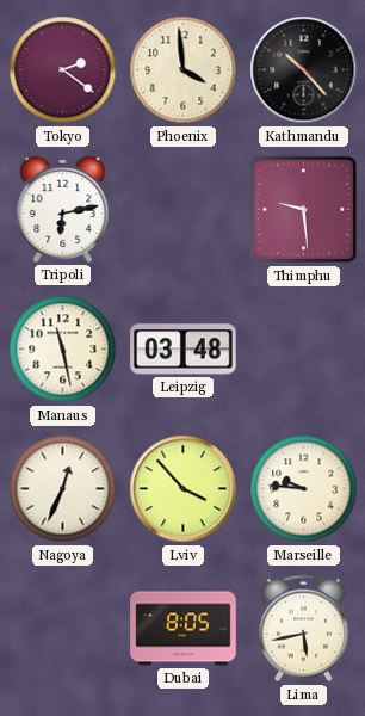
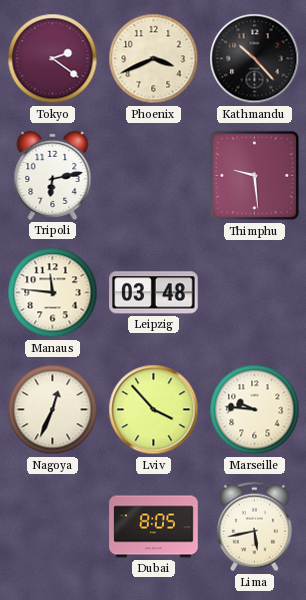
Phoenix: 3:59 -> 3:41 (154, 59)
Manaus: 11:28 -> 11:46 (53, 293)
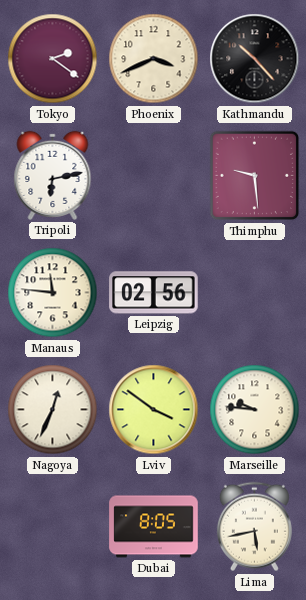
Leipzig: 03:48 -> 02:56 (154, 293)
Lviv: 3:53 -> 3:51 (154, 410)
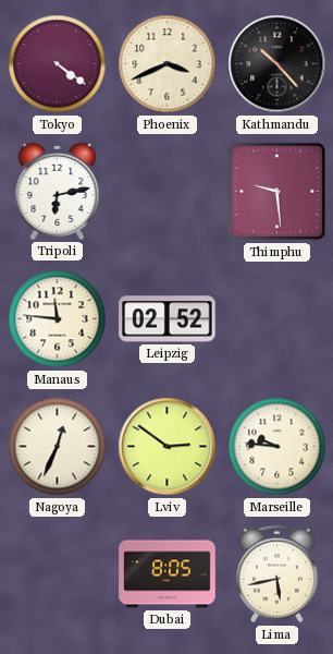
Tokyo: 2:21 -> 4:21 (58, 64)
Leipzig: 02:56 -> 02:52 (168, 319)
Lviv: 3:51 -> 2:51 (168, 447)
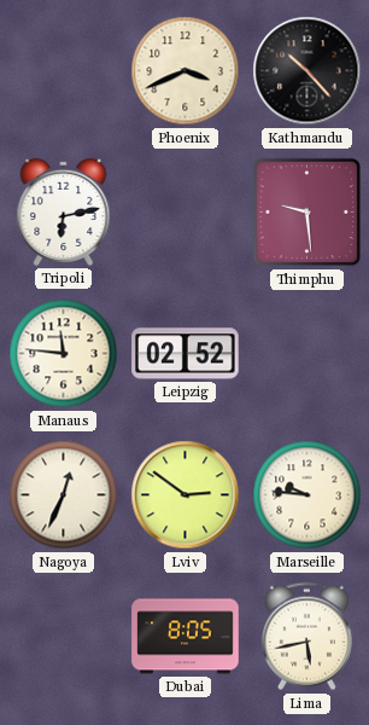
Tokyo: 4:21 -> none (58, 64)
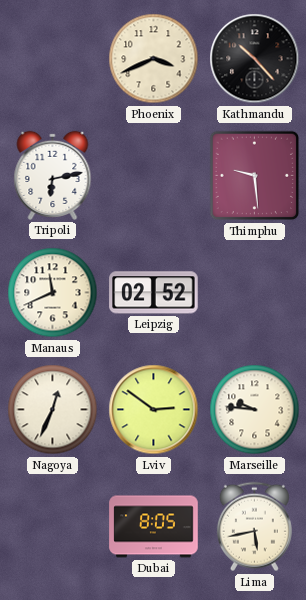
Manaus: 11:46 -> 11:41 (53, 293)
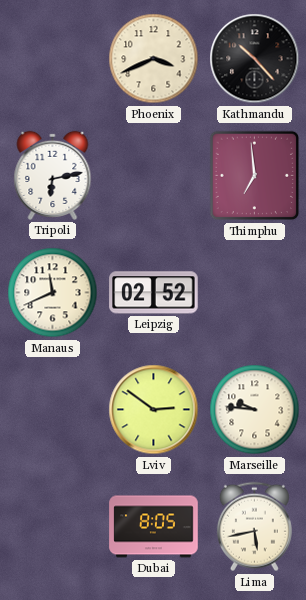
Thimphu: 9:29 -> 6:59 (255, 176)
Nagoya: 12:34 -> none (53, 410)
